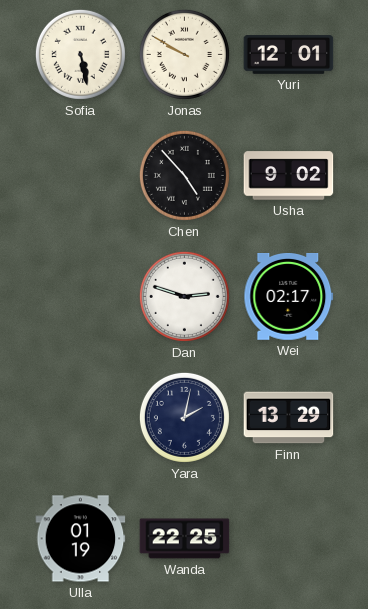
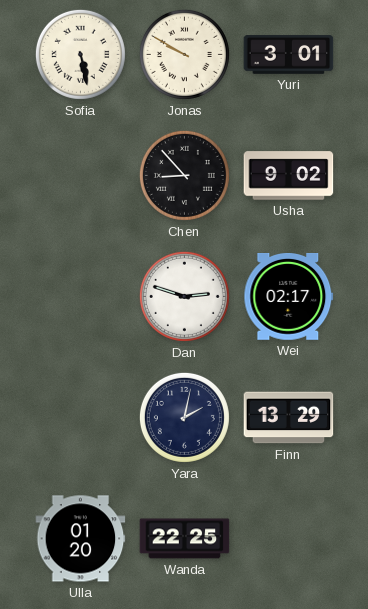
Yuri: 12:01 -> 3:01 (289, 55)
Chen: 4:53 -> 8:53 (184, 175)
Ulla: 01:19 -> 01:20 (81, 539)
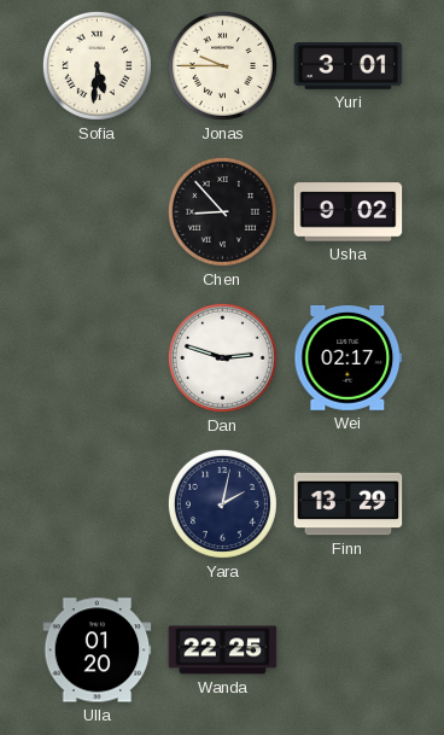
Sofia: 5:28 -> 5:31 (97, 65)
Jonas: 9:50 -> 9:45 (222, 65)
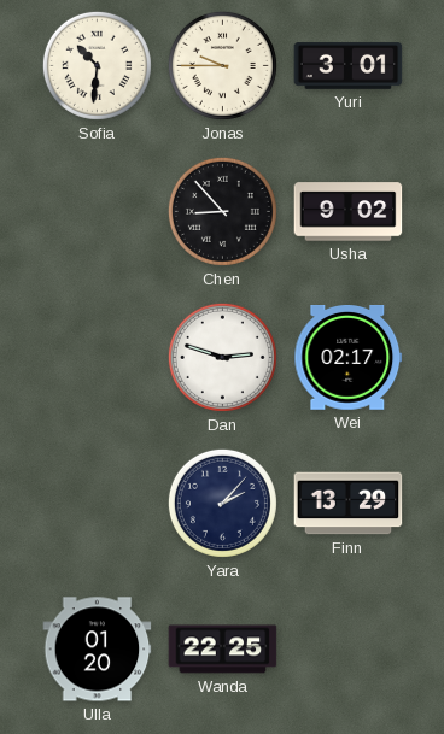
Sofia: 5:31 -> 10:31 (97, 65)
Yara: 2:02 -> 2:07 (222, 503)
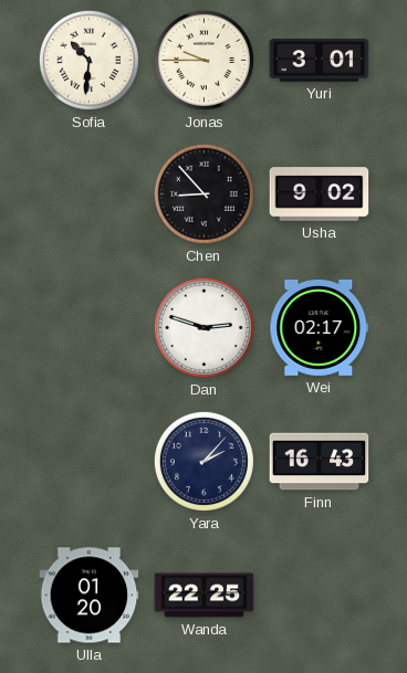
Finn: 13:29 -> 16:43 (320, 462)
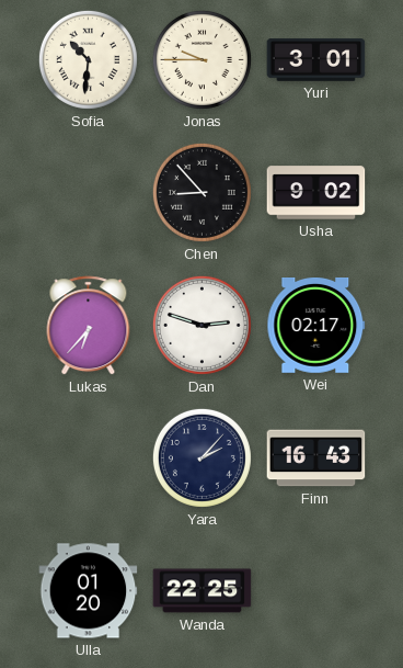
Lukas: none -> 6:37 (89, 326)
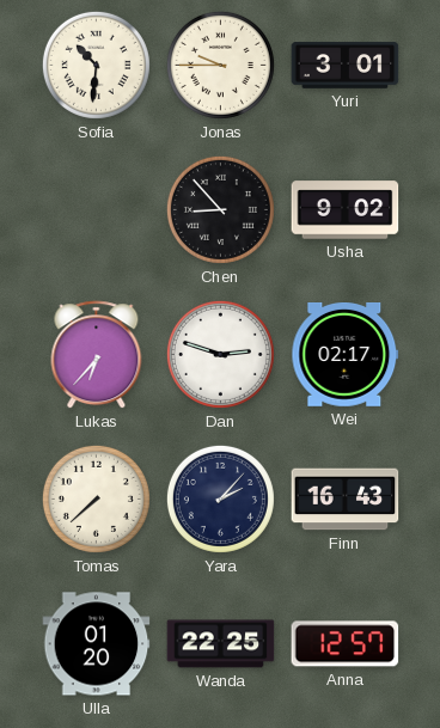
Tomas: none -> 7:38 (96, 498)
Anna: none -> 12:57 (346, 644)
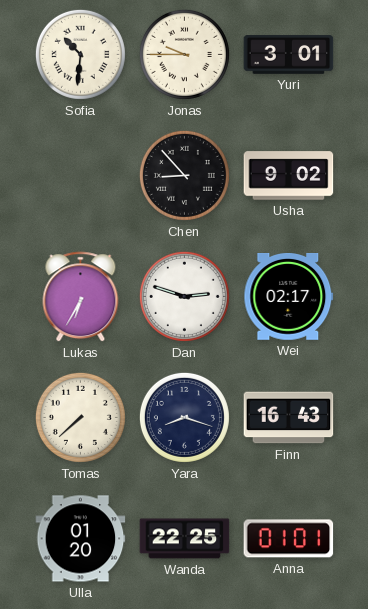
Lukas: 6:37 -> 6:35 (81, 297)
Yara: 2:07 -> 8:18 (184, 417)
Anna: 12:57 -> 01:01 (289, 539)
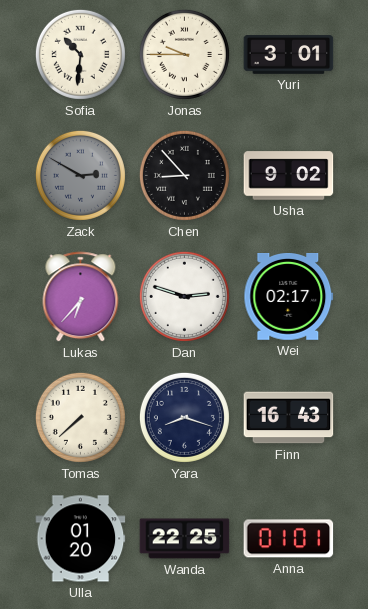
Zack: none -> 2:50 (80, 175)
Lukas: 6:35 -> 6:37 (81, 297)
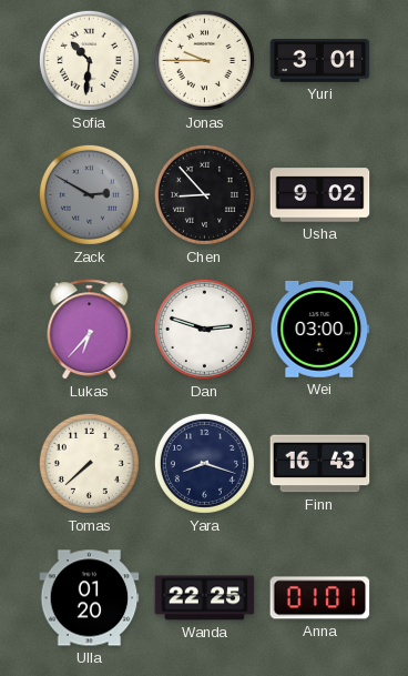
Wei: 02:17 -> 03:00 (320, 330)
